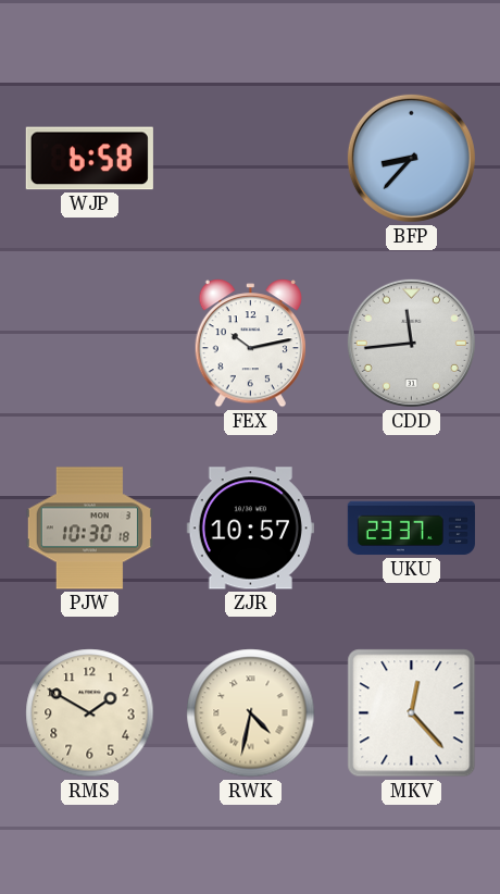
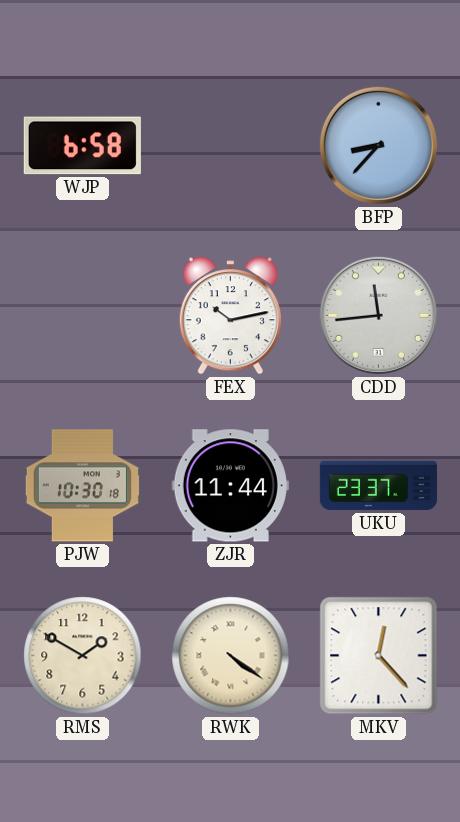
ZJR: 10:57 -> 11:44 (230, 486)
RWK: 4:32 -> 4:21 (231, 656)
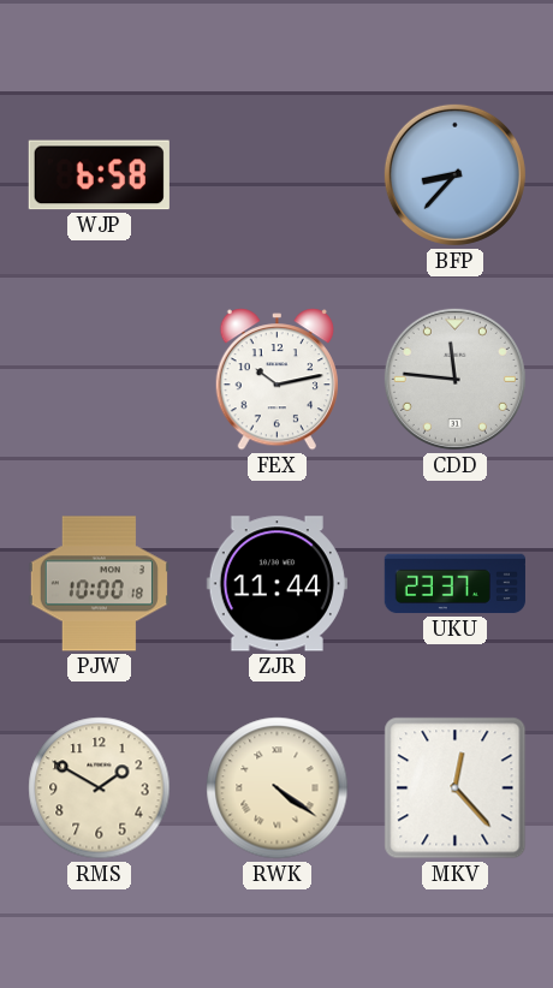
CDD: 11:44 -> 11:46 (454, 379)
PJW: 10:30 -> 10:00 (99, 584)
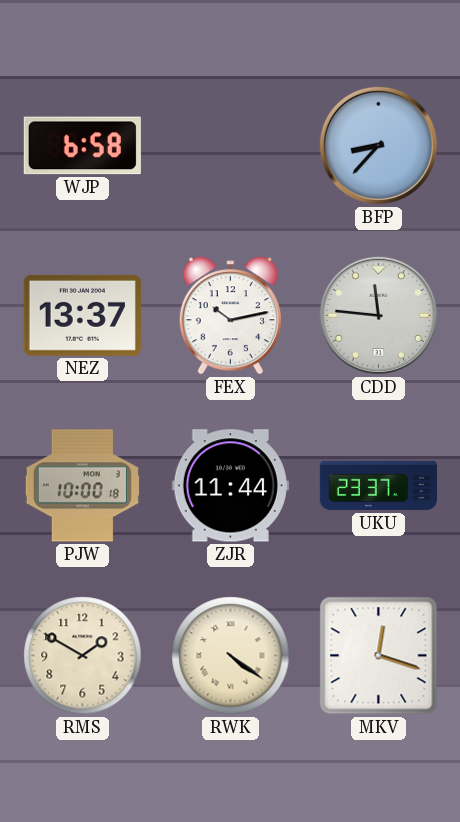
NEZ: none -> 13:37 (82, 315)
MKV: 12:23 -> 12:18 (379, 656)
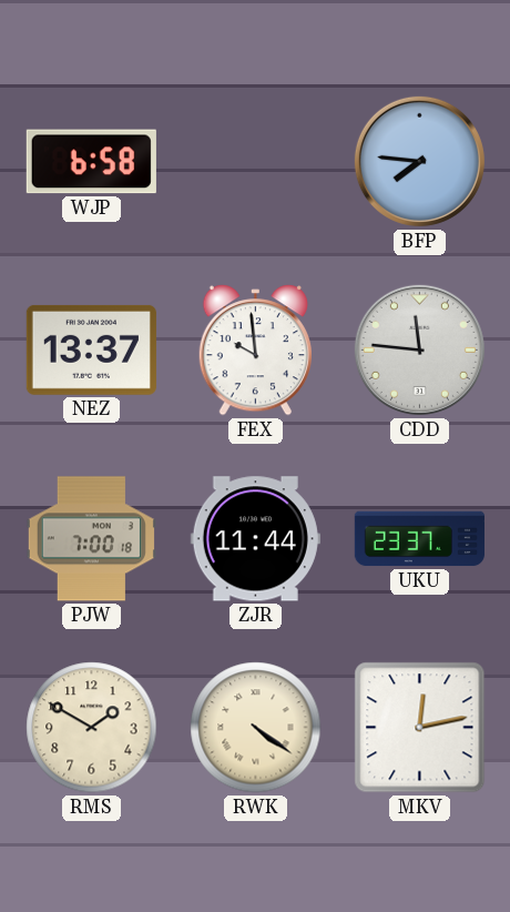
BFP: 8:37 -> 7:46 (419, 161)
FEX: 10:13 -> 9:59 (255, 351)
PJW: 10:00 -> 7:00 (91, 539)
MKV: 12:18 -> 12:13 (420, 728)
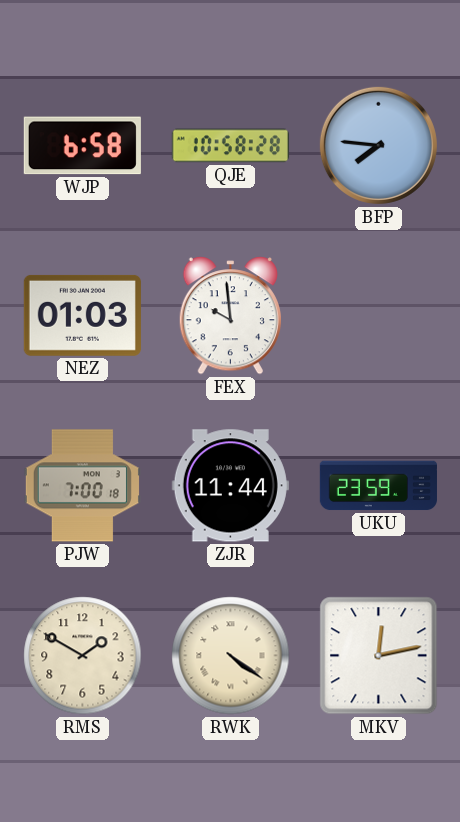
QJE: none -> 10:58 (230, 146)
NEZ: 13:37 -> 01:03 (82, 315)
CDD: 11:46 -> none (419, 349)
UKU: 23:37 -> 23:59 (378, 486)
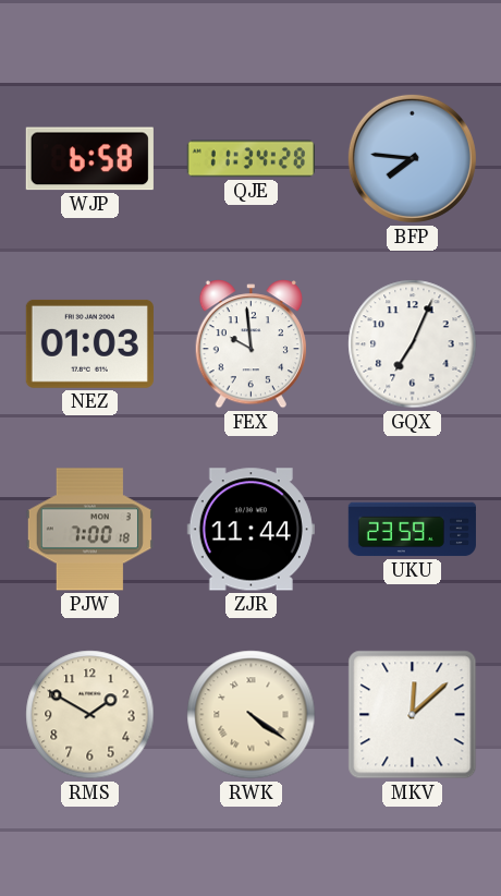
QJE: 10:58 -> 11:34 (250, 159)
GQX: none -> 7:04 (413, 344)
MKV: 12:13 -> 12:08 (413, 715)
